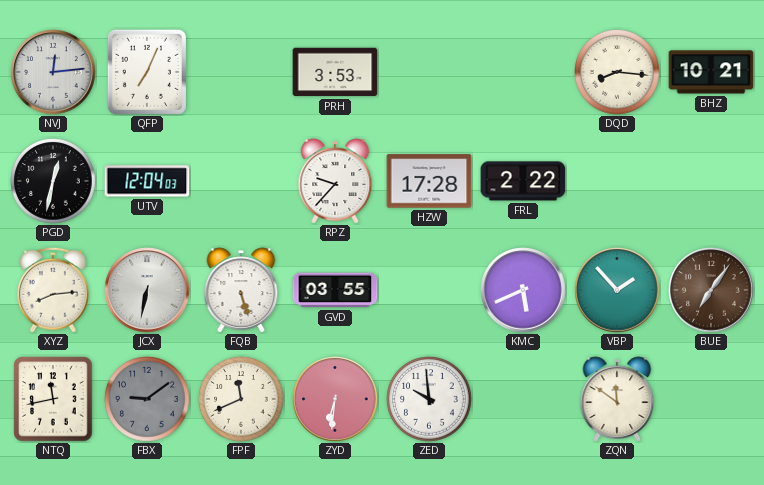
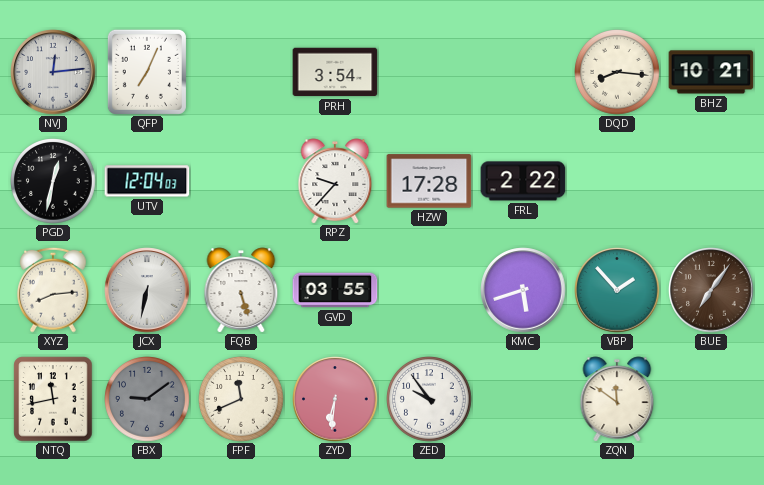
PRH: 3:53 -> 3:54 (335, 72)
KMC: 5:41 -> 5:42 (523, 290)
ZED: 9:59 -> 9:54 (429, 399)
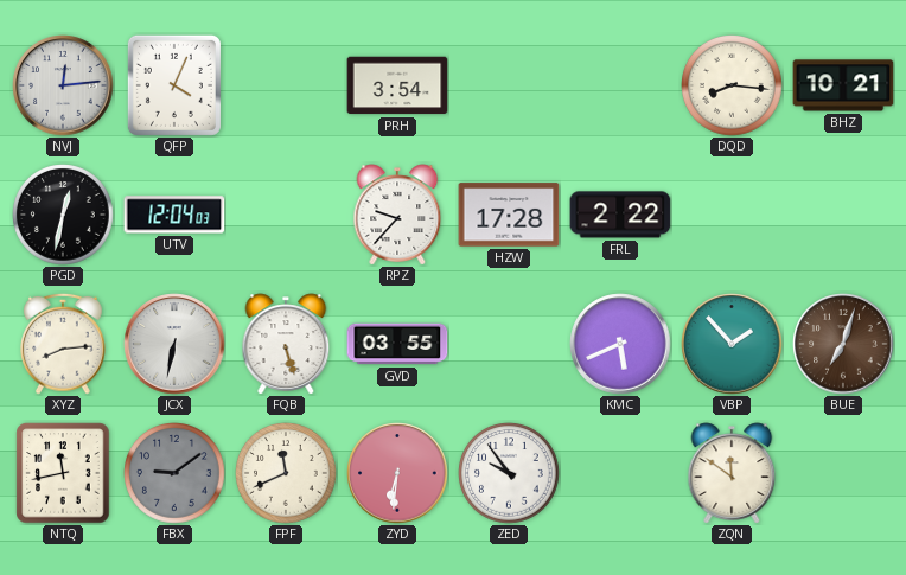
QFP: 7:04 -> 4:04 (174, 85)
KMC: 5:42 -> 5:41 (620, 344)
BUE: 7:06 -> 7:03 (843, 344)
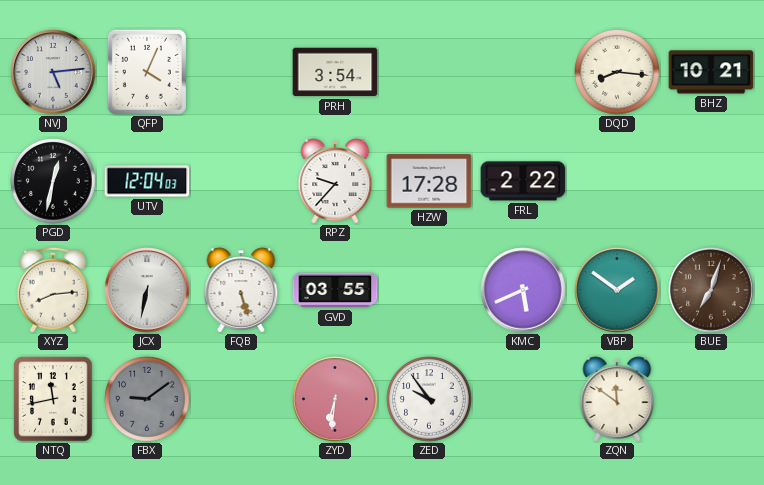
NVJ: 12:14 -> 5:14 (53, 72)
VBP: 1:53 -> 1:51 (617, 290)
FPF: 11:41 -> none (286, 473)
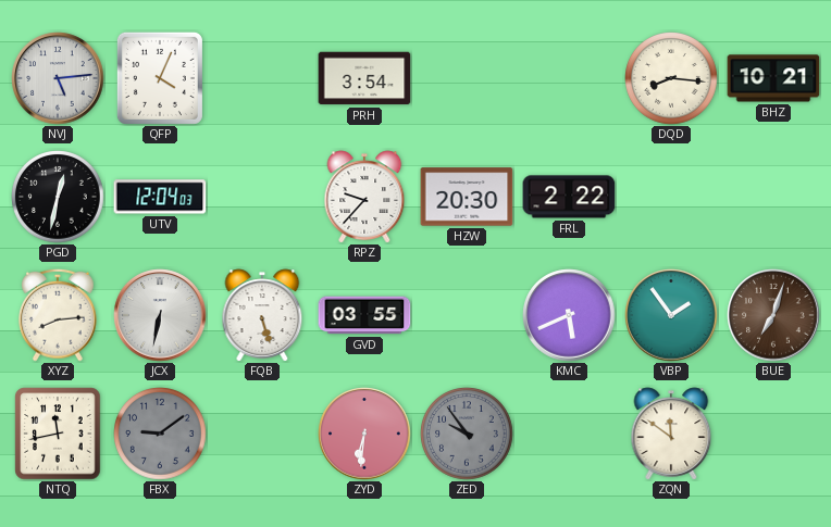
HZW: 17:28 -> 20:30 (467, 197)
VBP: 1:51 -> 1:54 (671, 315)
ZED dial: white -> grey (467, 434)
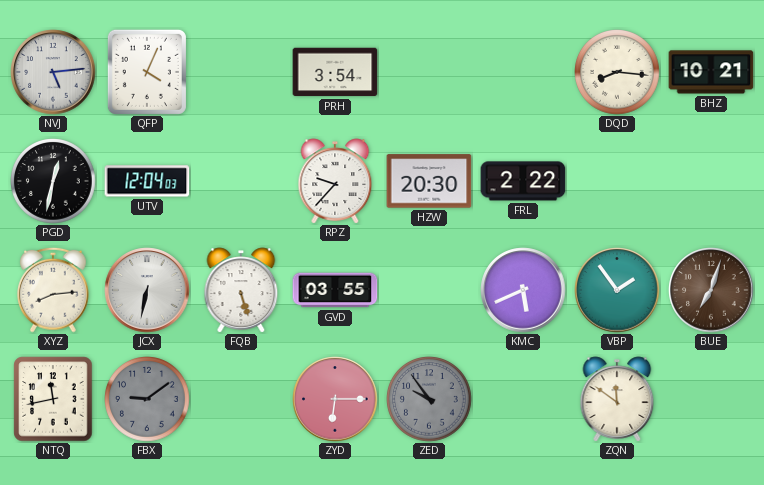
ZYD: 6:31 -> 6:15 (335, 399)
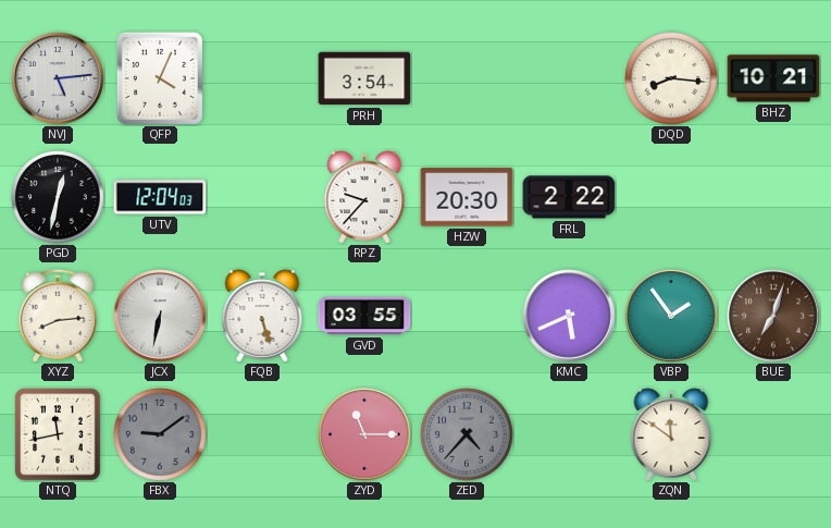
ZYD: 6:15 -> 11:15 (364, 434)
ZED: 9:54 -> 4:37 (467, 434)
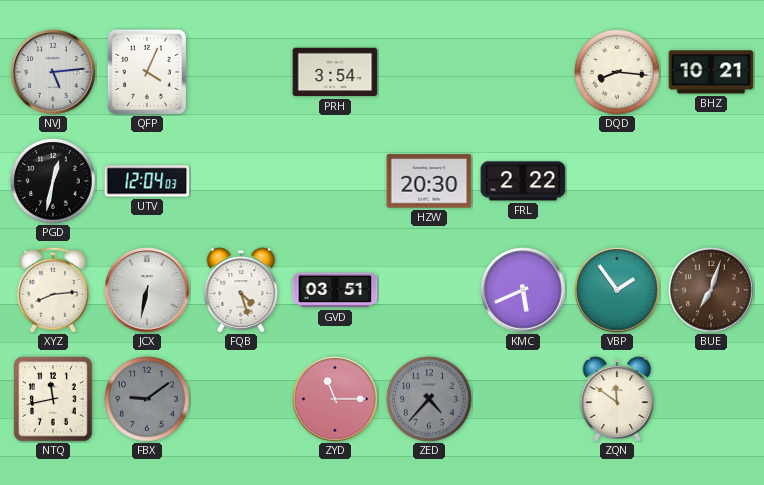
RPZ: 9:37 -> none (364, 197)
FQB: 5:27 -> 4:27 (241, 290)
GVD: 03:55 -> 03:51 (335, 290)
